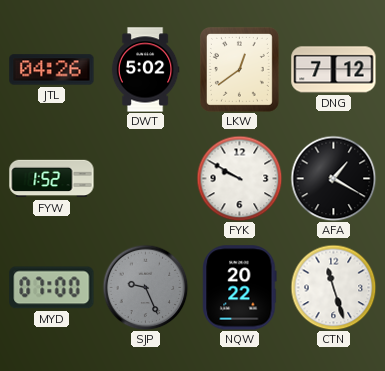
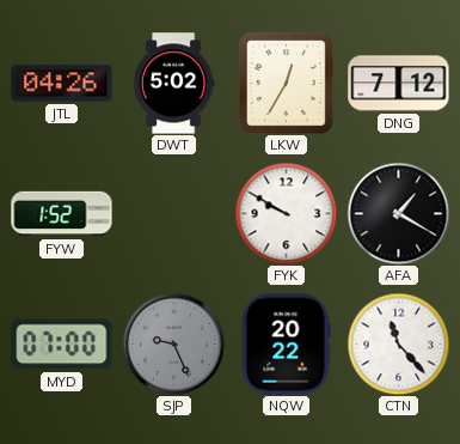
LKW: 12:39 -> 12:35 (286, 83)
CTN: 11:27 -> 11:23 (398, 343)
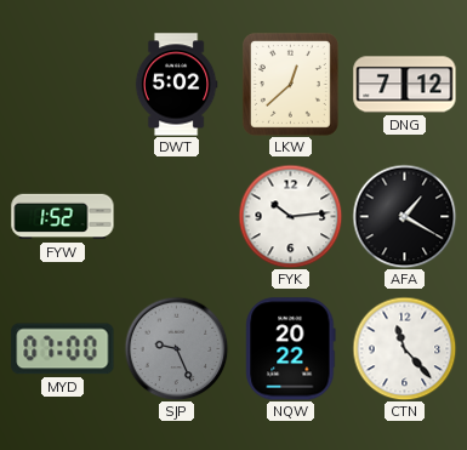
JTL: 04:26 -> none (62, 84)
LKW: 12:35 -> 12:38 (290, 84)
FYK: 9:50 -> 10:14 (290, 216)
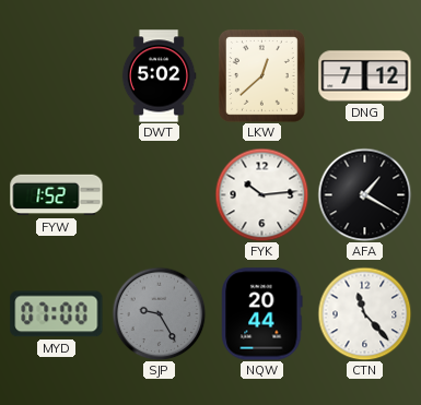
SJP: 9:26 -> 9:25 (159, 313)
NQW: 20:22 -> 20:44 (262, 314)
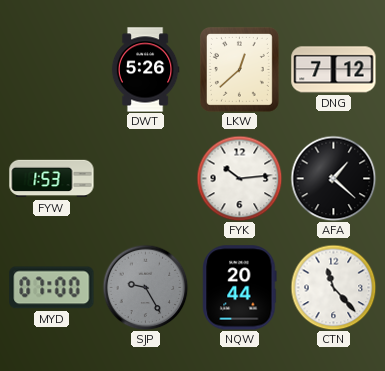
DWT: 5:02 -> 5:26 (145, 70)
FYW: 1:52 -> 1:53 (52, 179)
AFA: 1:20 -> 1:22 (333, 178)
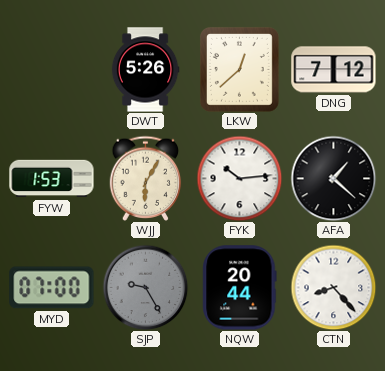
WJJ: none -> 6:05 (146, 178)
CTN: 11:23 -> 8:23 (333, 287)
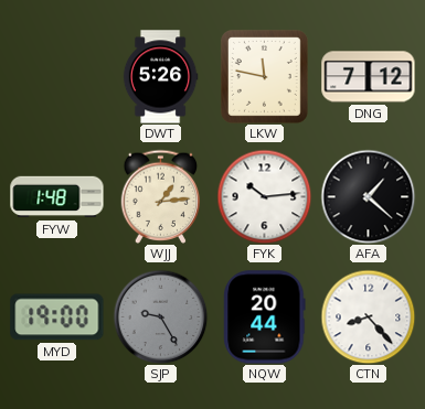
LKW: 12:38 -> 11:47 (264, 76)
FYW: 1:53 -> 1:48 (57, 197)
WJJ: 6:05 -> 1:14 (161, 196)
MYD: 07:00 -> 19:00 (57, 317)
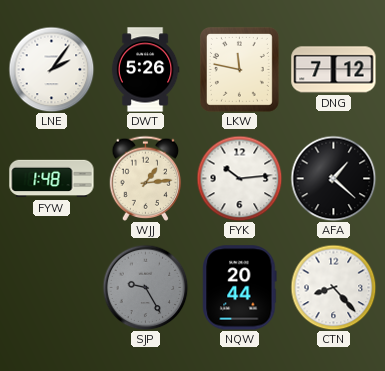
LNE: none -> 2:06 (51, 69)
MYD: 19:00 -> none (57, 317)
